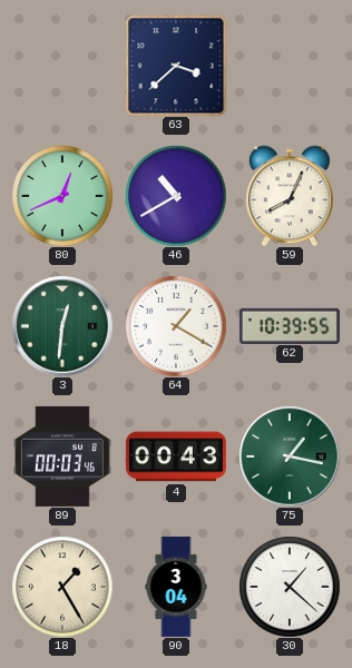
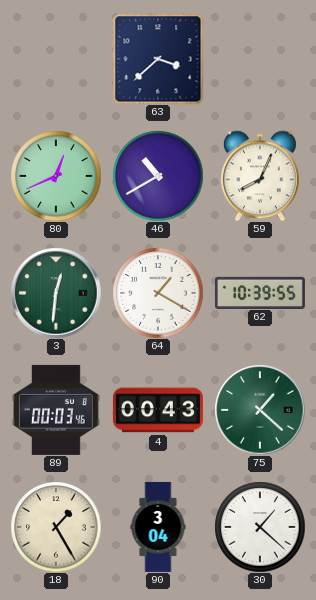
75: 1:17 -> 1:22 (260, 410)
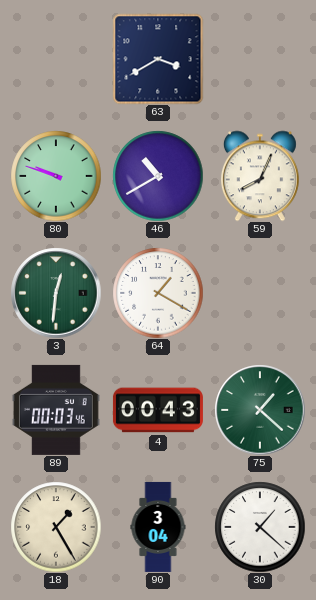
63: 3:38 -> 3:40 (158, 59)
80: 12:41 -> 9:48 (56, 176)
62: 10:39 -> none (260, 292)
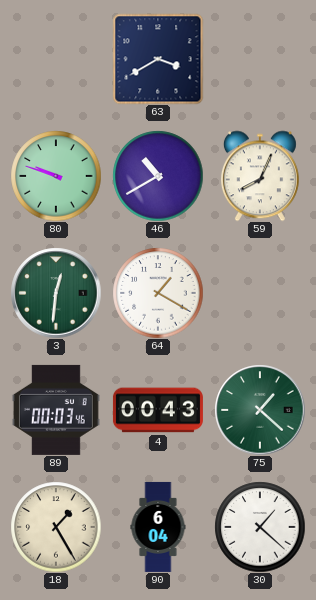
90: 3:04 -> 6:04 (158, 527)
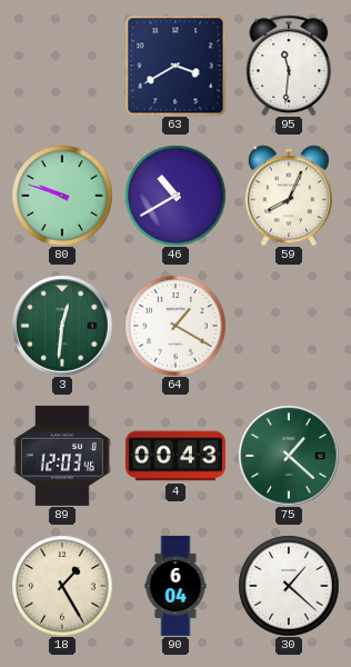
95: none -> 11:31 (289, 66)
89: 00:03 -> 12:03 (62, 456)
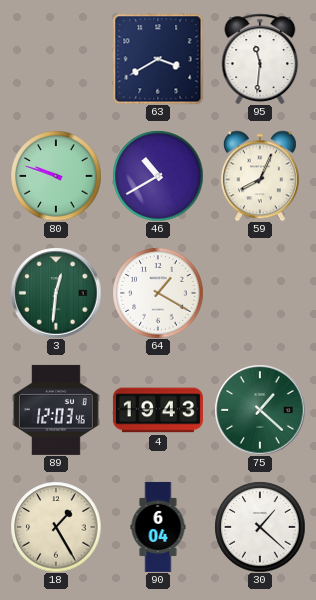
4: 00:43 -> 19:43 (158, 410)
